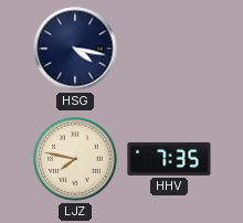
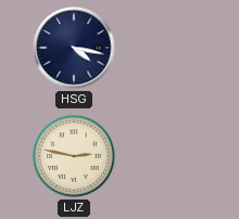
LJZ: 7:47 -> 2:47 (74, 156)
HHV: 7:35 -> none (169, 159)
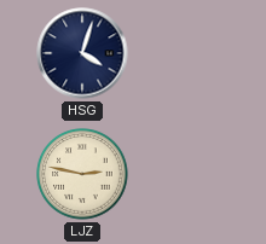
HSG: 4:17 -> 4:03 (82, 53)
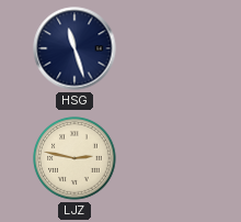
HSG: 4:03 -> 11:27 (74, 48)
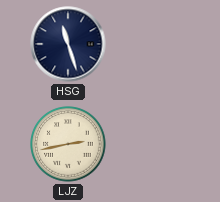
LJZ: 2:47 -> 2:43 (68, 144)
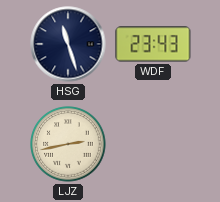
WDF: none -> 23:43 (153, 44)
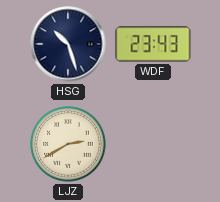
HSG: 11:27 -> 10:27 (68, 44)
LJZ: 2:43 -> 2:40 (68, 144)
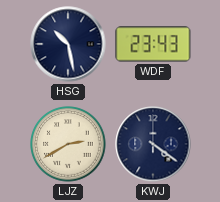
HSG: 10:27 -> 10:28 (68, 44)
KWJ: none -> 4:21 (153, 144)
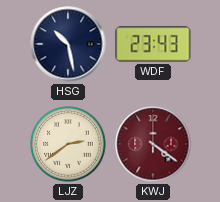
LJZ: 2:40 -> 2:39 (68, 144)
KWJ dial: navy -> burgundy (153, 144)
